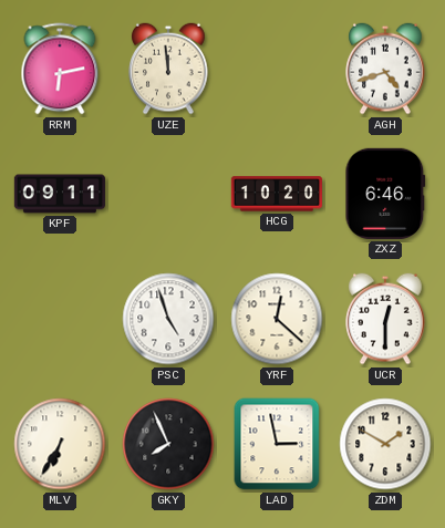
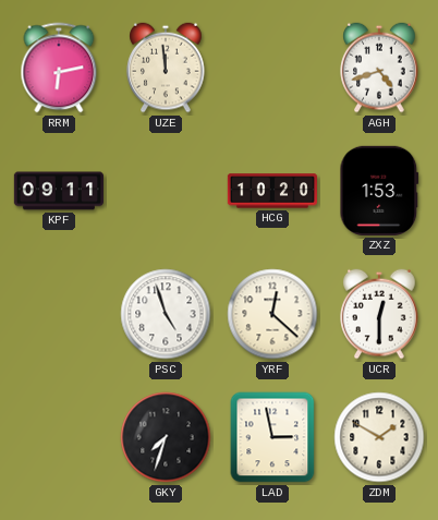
ZXZ: 6:46 -> 1:53 (379, 191)
MLV: 6:35 -> none (60, 444)
GKY: 7:56 -> 7:33 (166, 437)
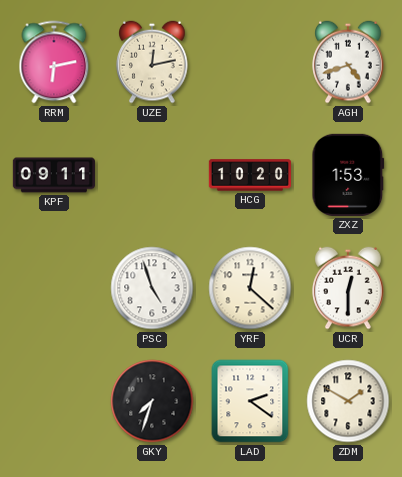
UZE: 11:59 -> 12:13 (152, 62)
LAD: 2:58 -> 2:21 (250, 401)
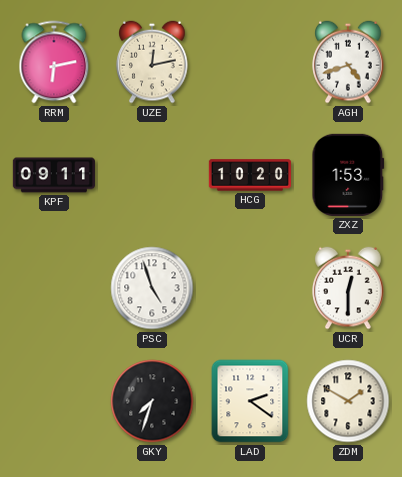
YRF: 12:22 -> none (250, 288)
